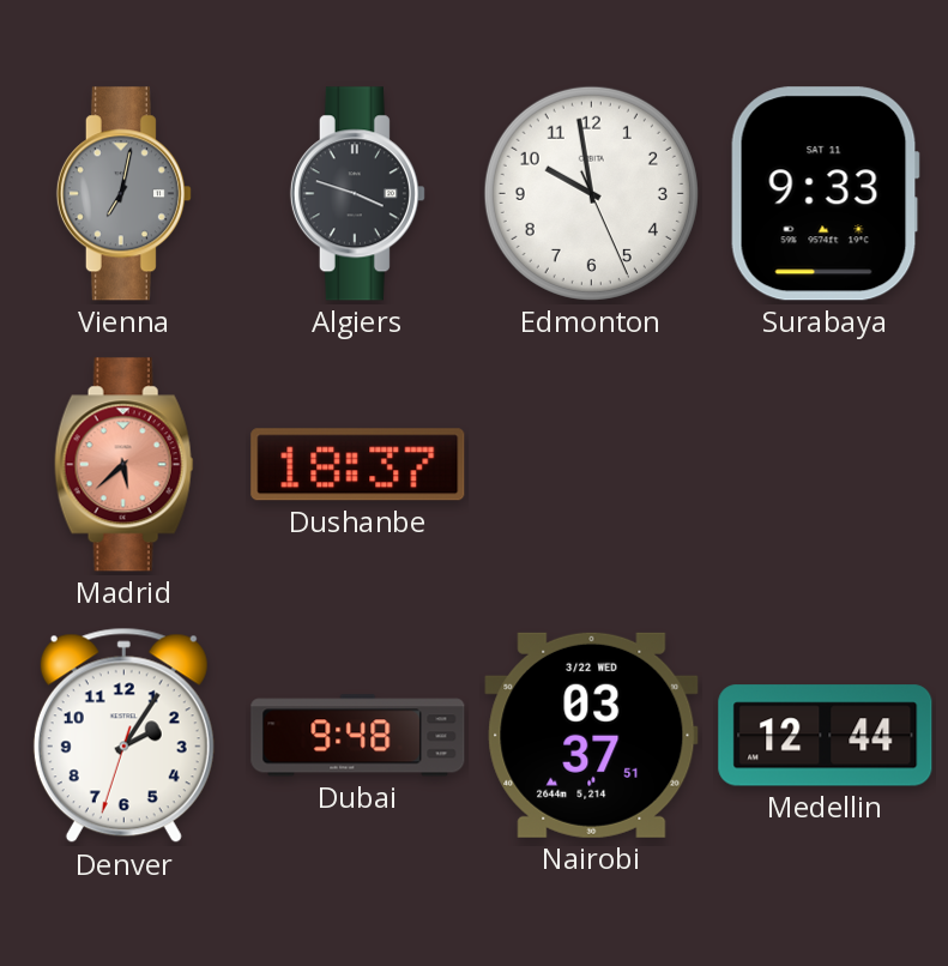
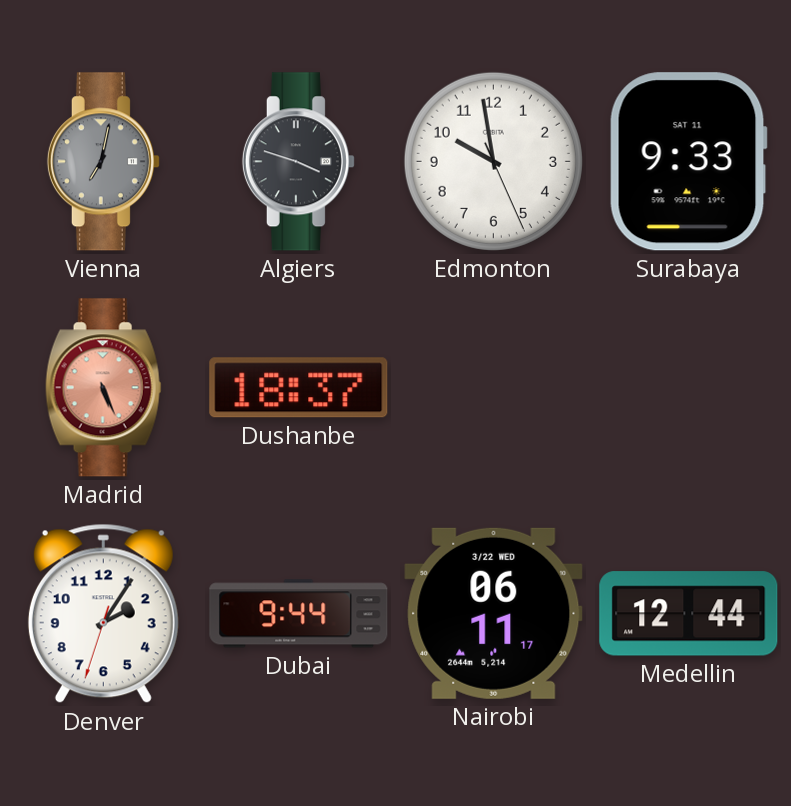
Madrid: 5:38 -> 5:26 (103, 388)
Dubai: 9:48 -> 9:44 (299, 614)
Nairobi: 03:37 -> 06:11 (494, 613)
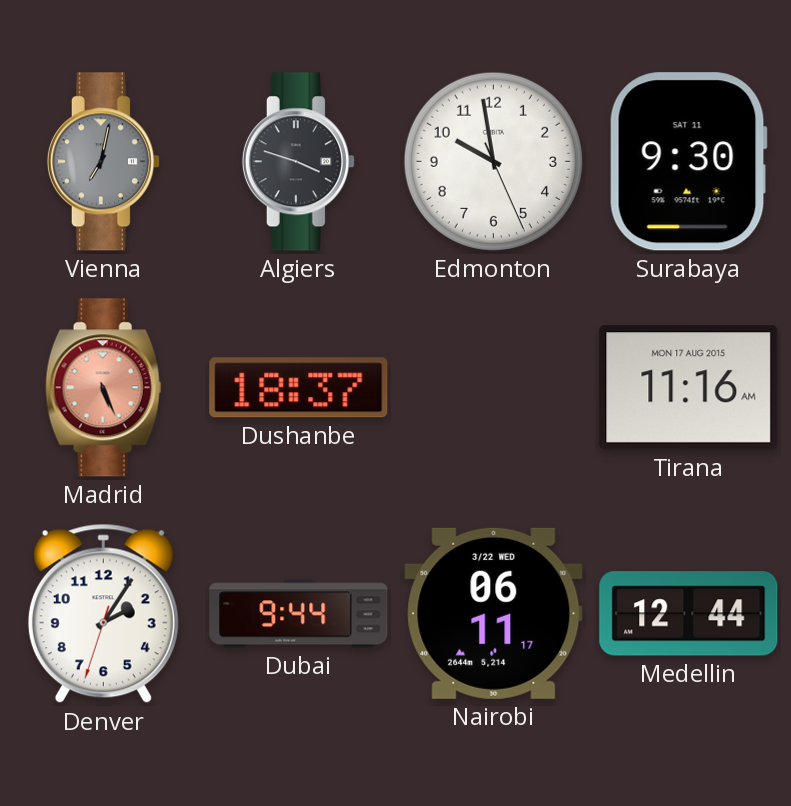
Surabaya: 9:33 -> 9:30 (688, 162)
Tirana: none -> 11:16 (689, 388)
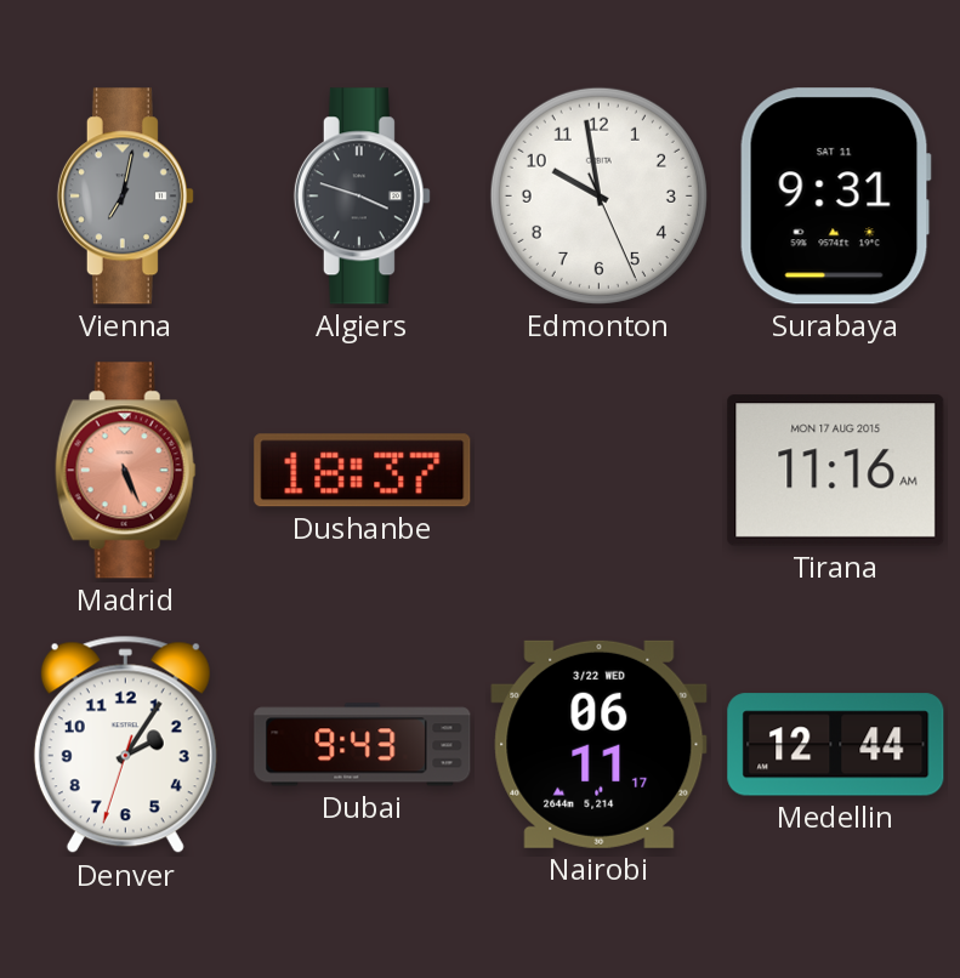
Surabaya: 9:30 -> 9:31 (835, 197)
Dubai: 9:44 -> 9:43 (363, 745)
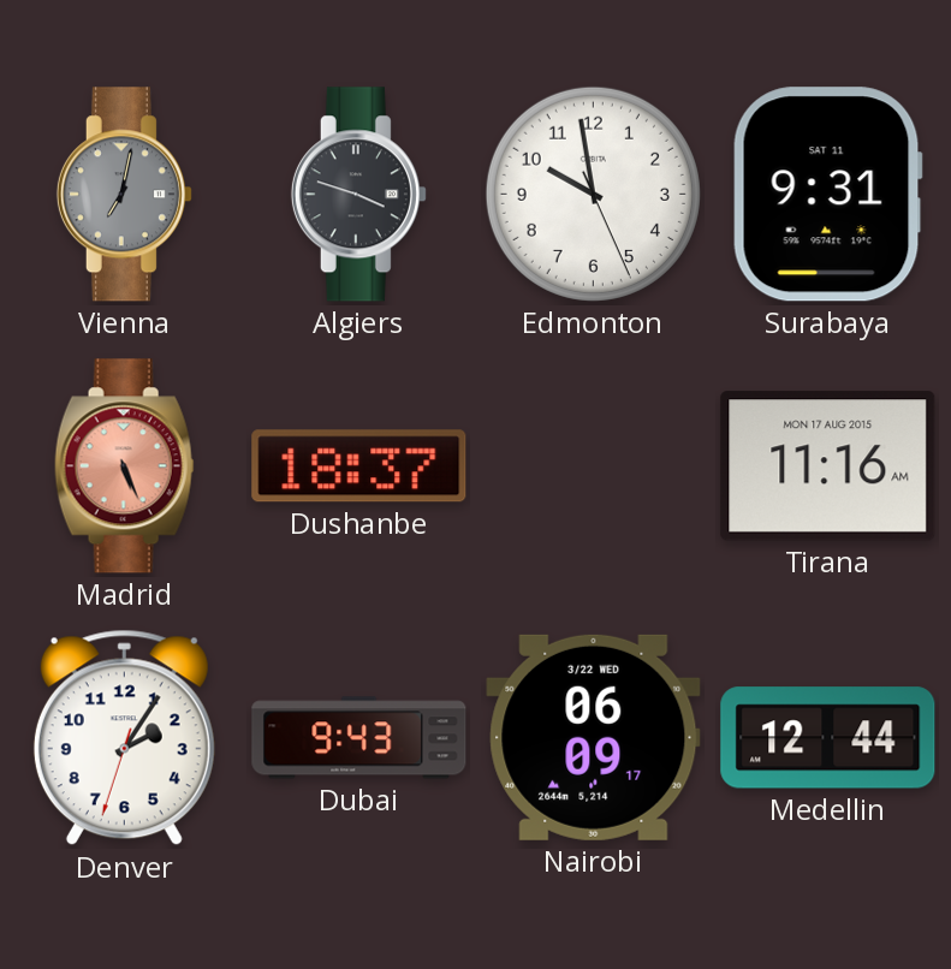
Nairobi: 06:11 -> 06:09 (594, 737)
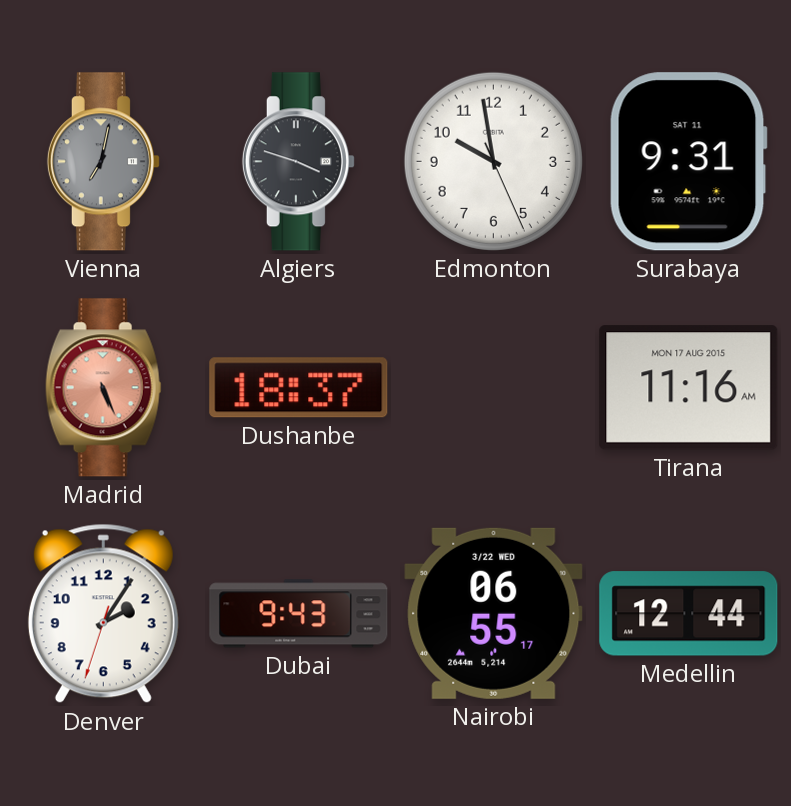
Nairobi: 06:09 -> 06:55 (494, 613)
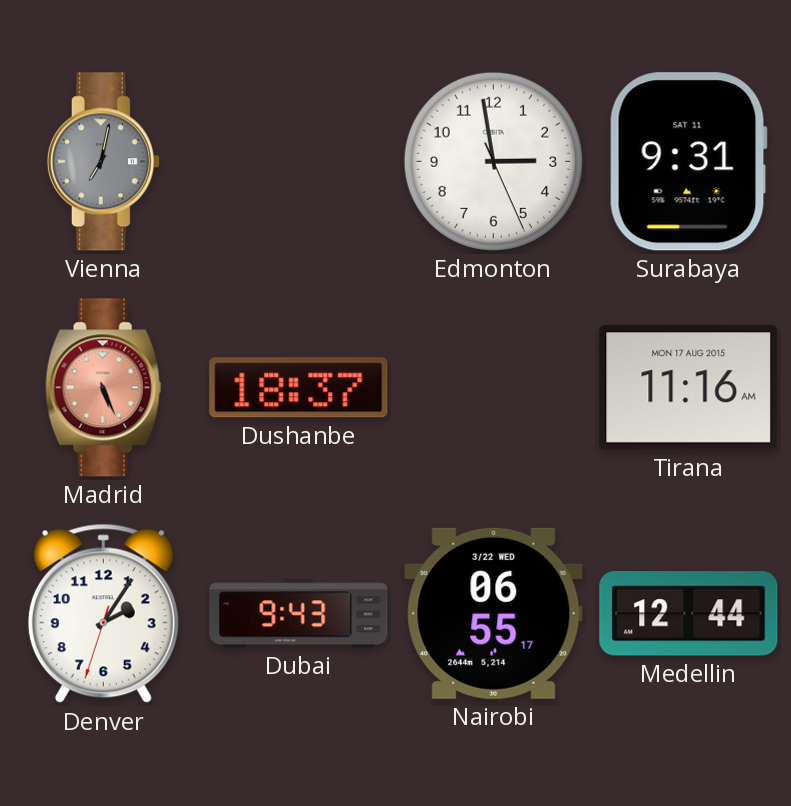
Algiers: 3:48 -> none (298, 162)
Edmonton: 9:58 -> 2:58 (493, 161)
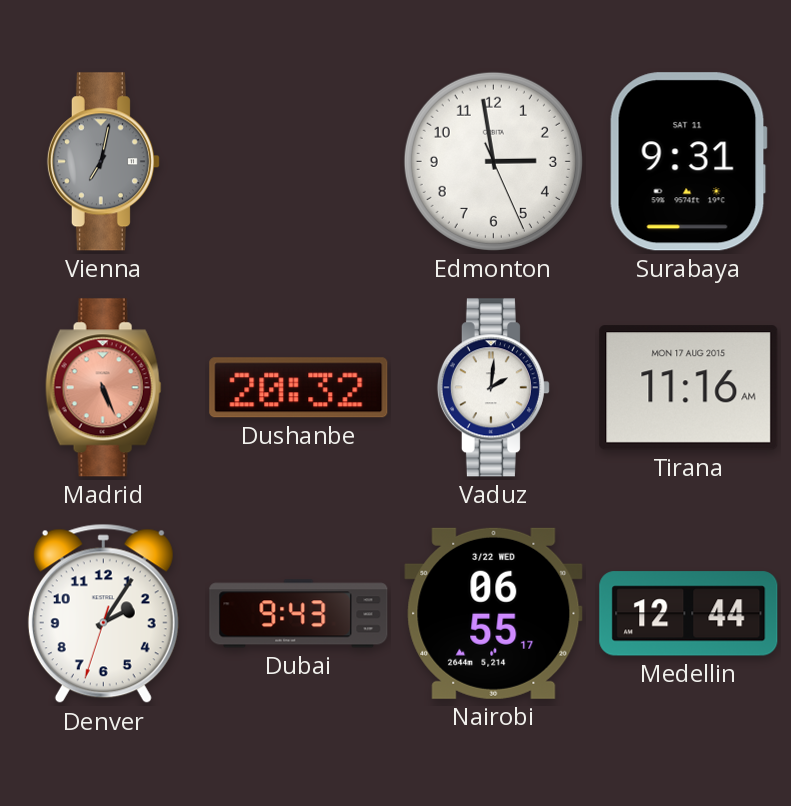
Dushanbe: 18:37 -> 20:32 (299, 388)
Vaduz: none -> 2:01 (493, 388)
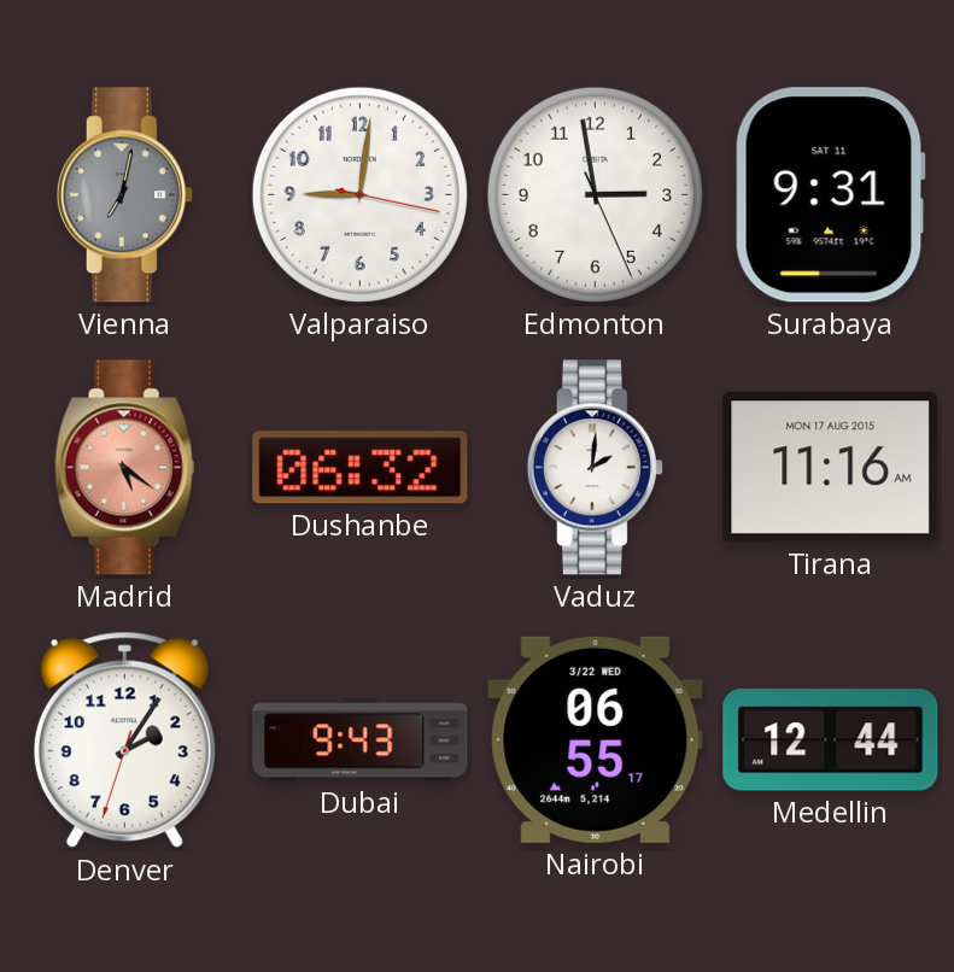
Valparaiso: none -> 9:01 (359, 194)
Madrid: 5:26 -> 5:21 (124, 468)
Dushanbe: 20:32 -> 06:32 (361, 468)
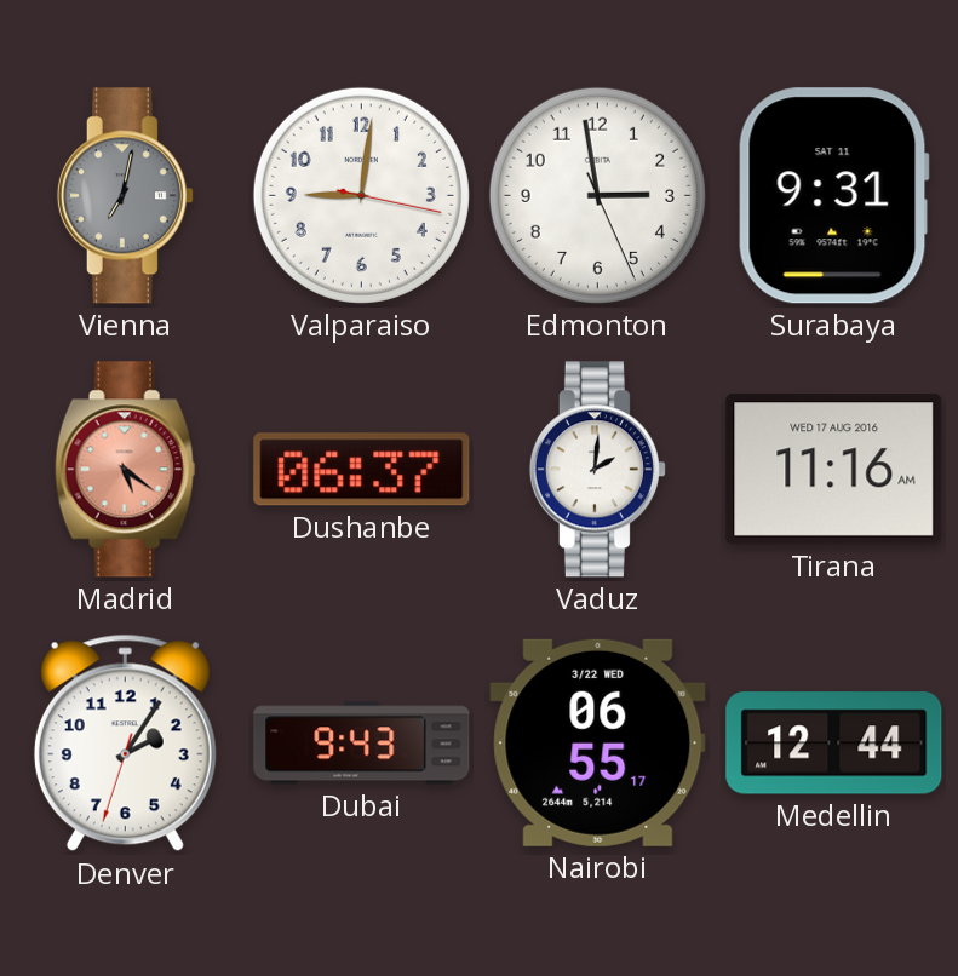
Dushanbe: 06:32 -> 06:37 (362, 470)
Tirana date: MON 17 AUG 2015 -> WED 17 AUG 2016 (834, 470)
